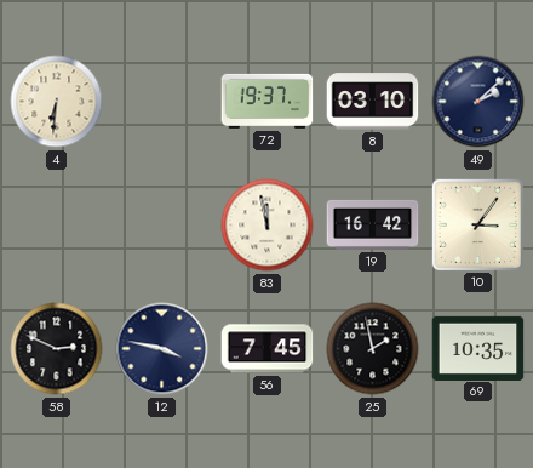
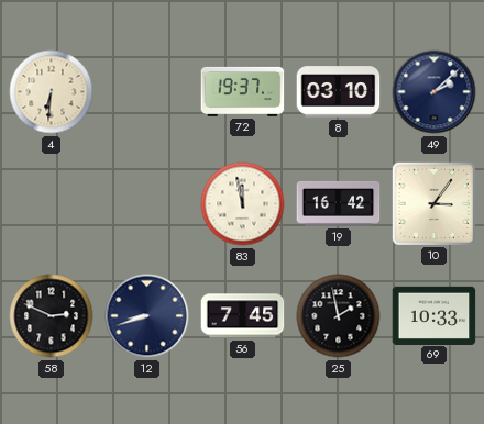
12: 3:47 -> 8:42 (147, 316)
69: 10:35 -> 10:33 (435, 315)
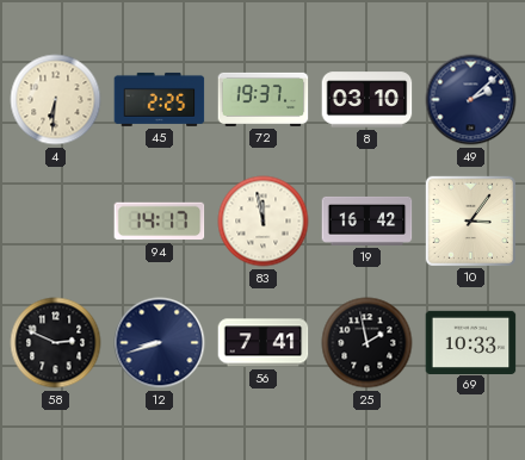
45: none -> 2:25 (160, 99)
94: none -> 14:17 (160, 222)
56: 7:45 -> 7:41 (264, 343)
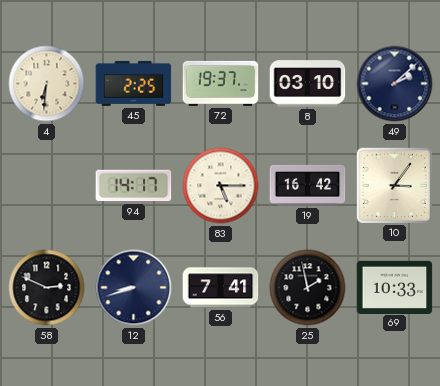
83: 11:58 -> 5:15 (221, 186)
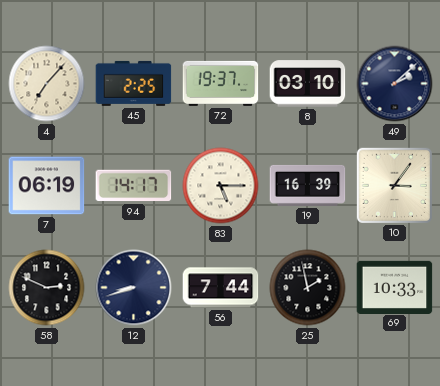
4: 6:31 -> 7:07 (47, 84)
7: none -> 06:19 (47, 186)
19: 16:42 -> 16:39 (308, 185)
56: 7:41 -> 7:44 (221, 288)
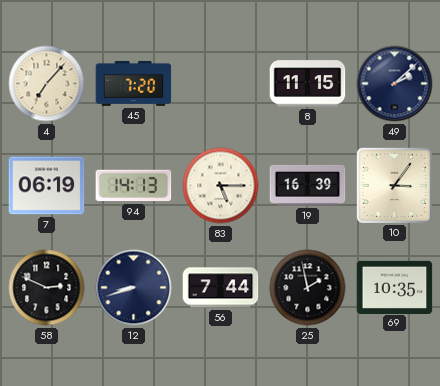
45: 2:25 -> 7:20 (134, 83)
72: 19:37 -> none (221, 83)
8: 03:10 -> 11:15 (308, 84)
94: 14:17 -> 14:13 (134, 186)
69: 10:33 -> 10:35 (395, 287)
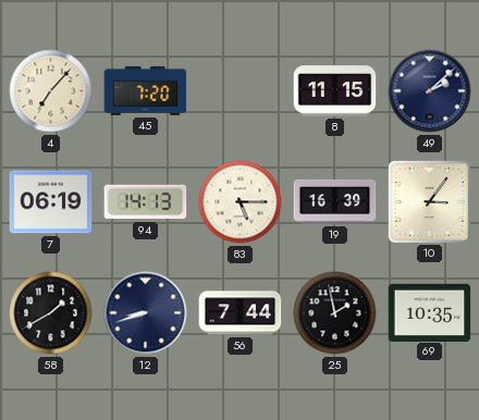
58: 2:49 -> 1:40 (51, 313)
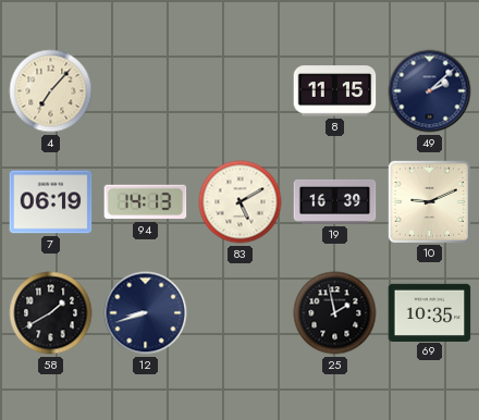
45: 7:20 -> none (146, 90)
83: 5:15 -> 5:10 (241, 202)
10: 3:06 -> 9:11 (429, 201)
56: 7:44 -> none (241, 313)
